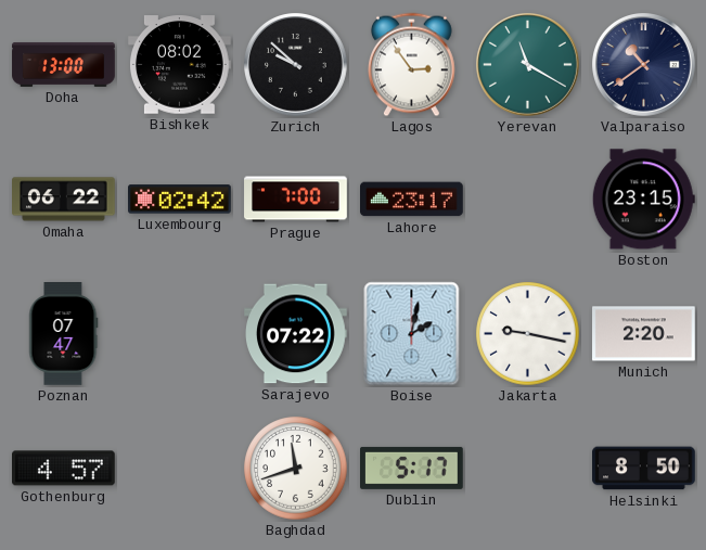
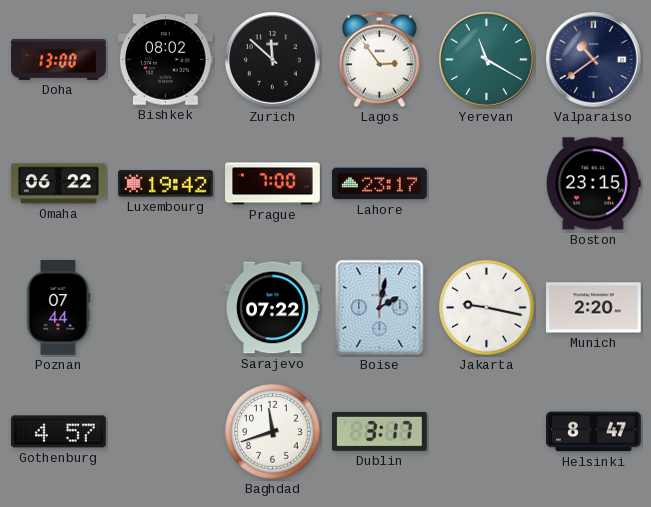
Zurich: 9:52 -> 11:52 (273, 60)
Luxembourg: 02:42 -> 19:42 (166, 184)
Poznan: 07:47 -> 07:44 (59, 308)
Dublin: 5:17 -> 3:17 (380, 431)
Helsinki: 8:50 -> 8:47 (594, 432)
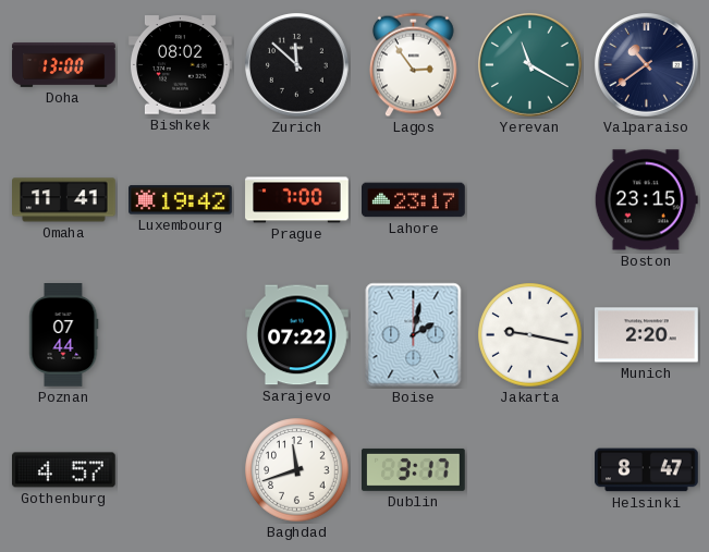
Omaha: 06:22 -> 11:41 (64, 200)
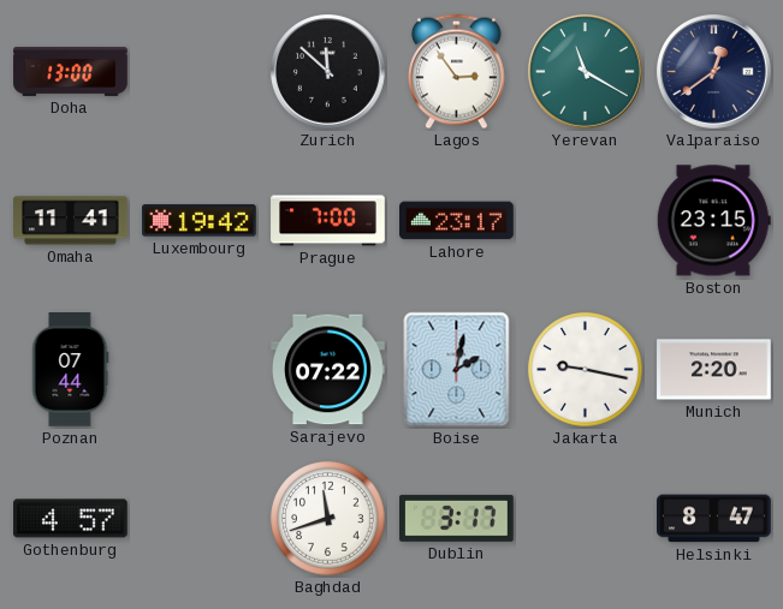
Bishkek: 08:02 -> none (181, 65)
Valparaiso: 10:39 -> 12:39 (714, 72)
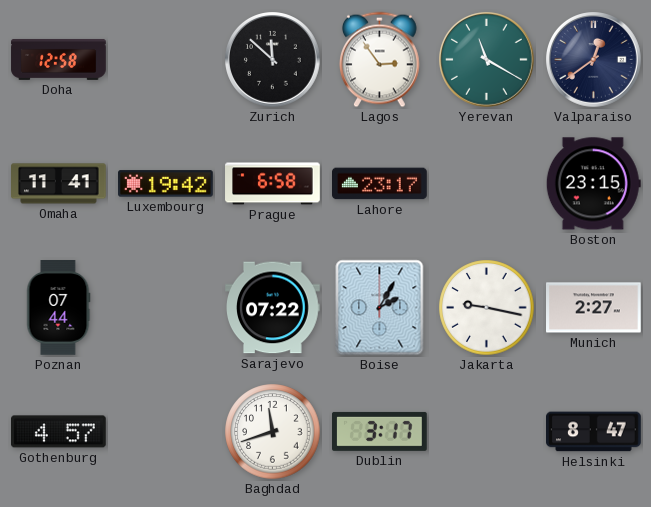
Doha: 13:00 -> 12:58 (59, 59)
Prague: 7:00 -> 6:58 (273, 184)
Boise: 2:02 -> 2:05 (380, 308)
Munich: 2:20 -> 2:27 (594, 308)
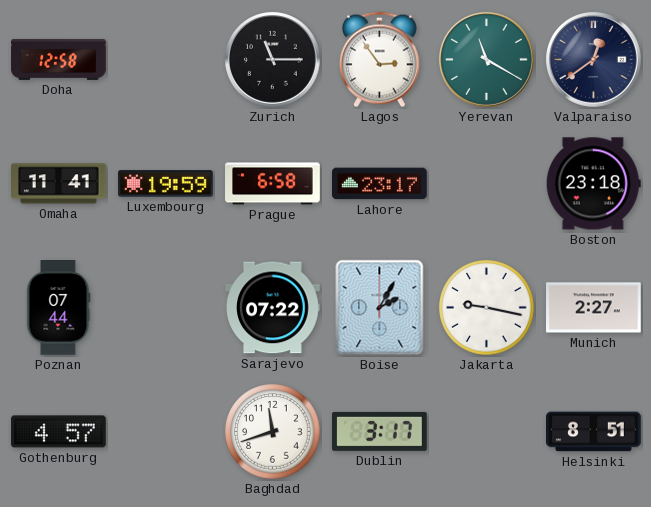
Zurich: 11:52 -> 11:15 (273, 60)
Luxembourg: 19:42 -> 19:59 (166, 184)
Boston: 23:15 -> 23:18 (593, 184)
Helsinki: 8:47 -> 8:51 (594, 432)
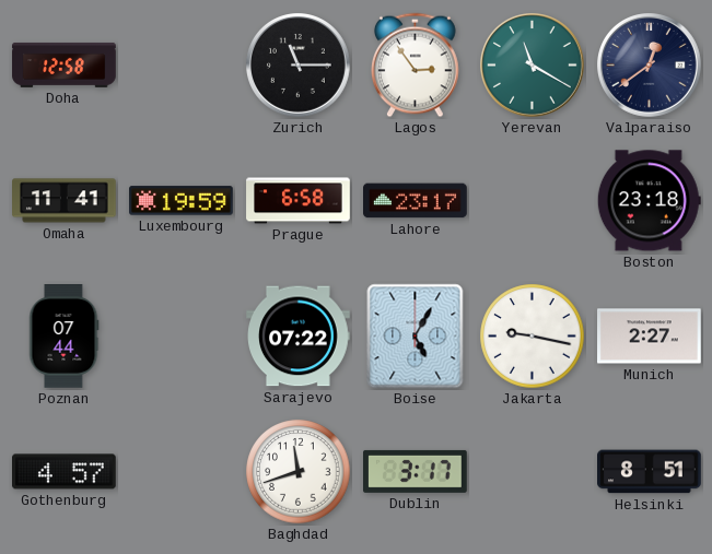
Boise: 2:05 -> 5:05 (416, 337)
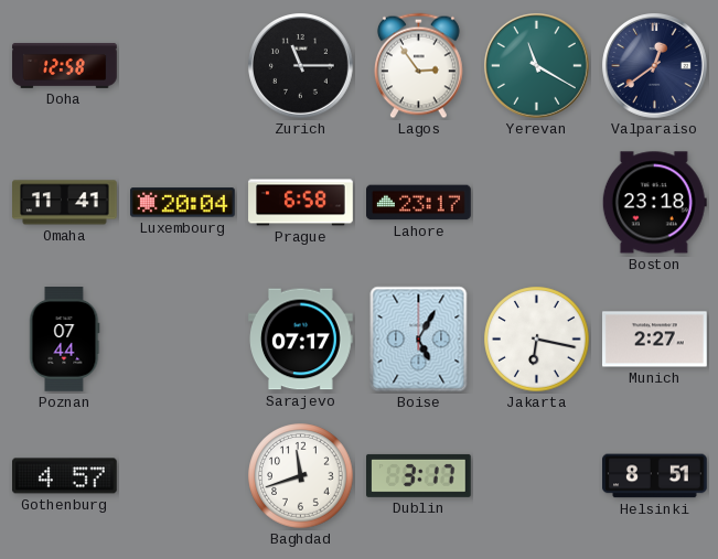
Luxembourg: 19:59 -> 20:04 (183, 203)
Sarajevo: 07:22 -> 07:17 (301, 340)
Jakarta: 9:17 -> 6:17 (537, 340)
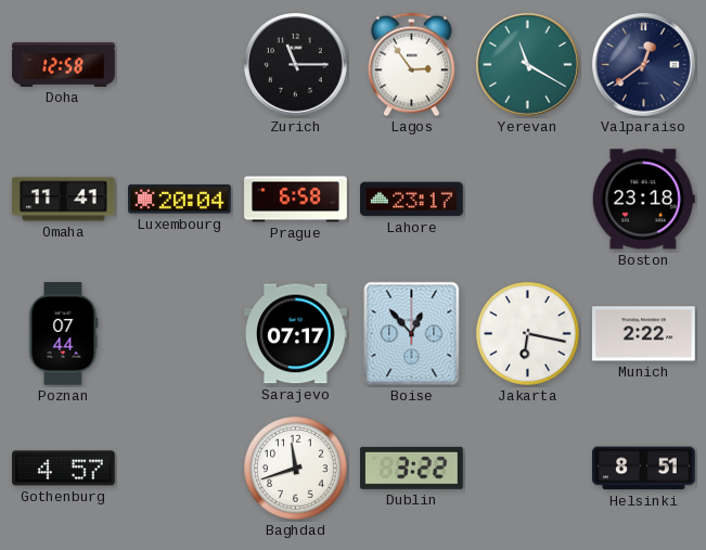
Boise: 5:05 -> 12:53 (412, 334)
Munich: 2:27 -> 2:22 (644, 334)
Dublin: 3:17 -> 3:22 (412, 468)
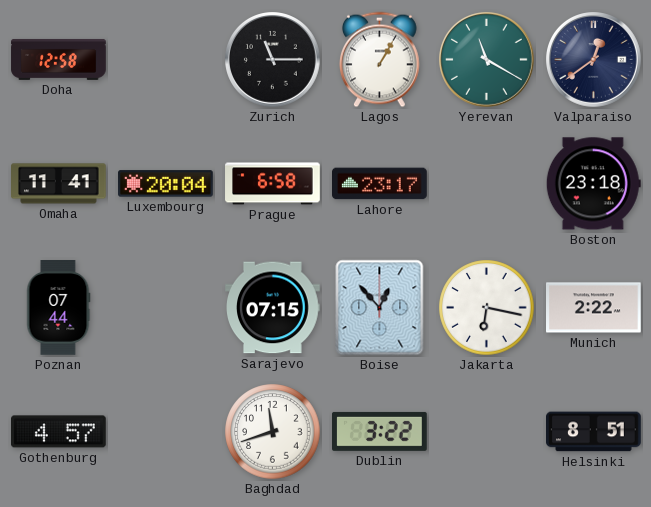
Lagos: 2:54 -> 1:05 (380, 60)
Sarajevo: 07:17 -> 07:15 (273, 308)
